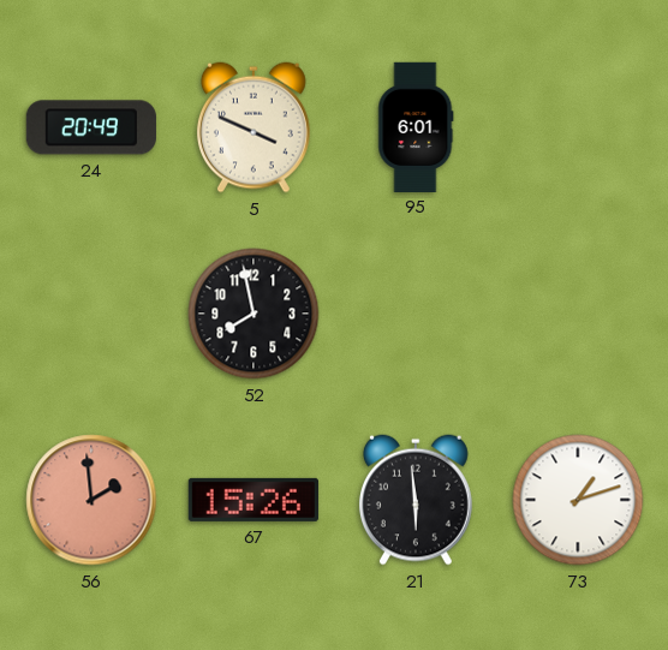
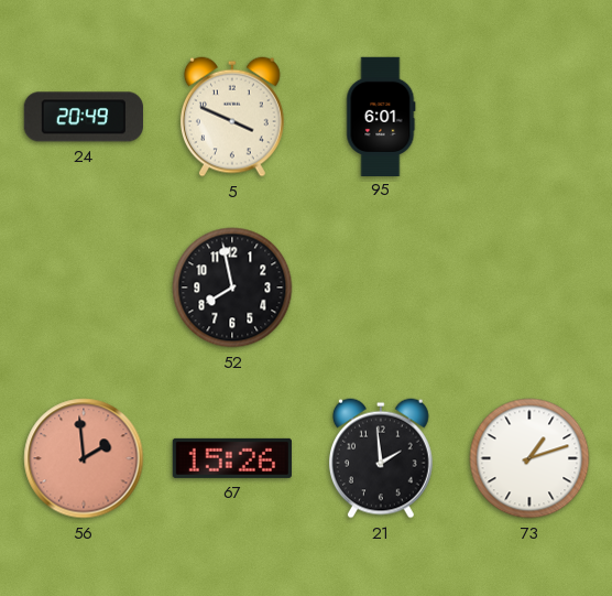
21: 5:59 -> 1:59 (381, 458)
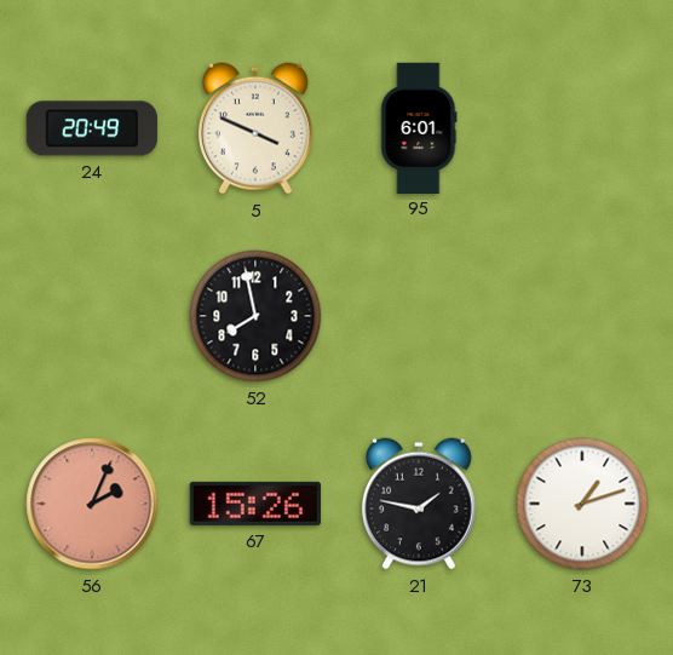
56: 1:59 -> 2:04 (92, 504)
21: 1:59 -> 1:47 (419, 504)
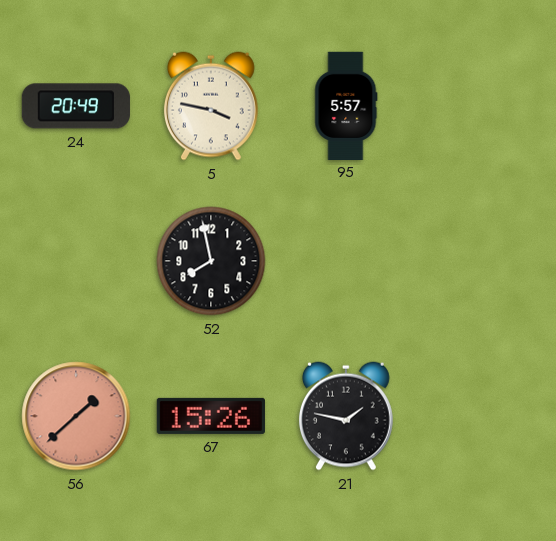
5: 3:49 -> 3:47 (211, 106)
95: 6:01 -> 5:57 (346, 105)
56: 2:04 -> 1:38 (76, 416)
73: 1:12 -> none (582, 504)
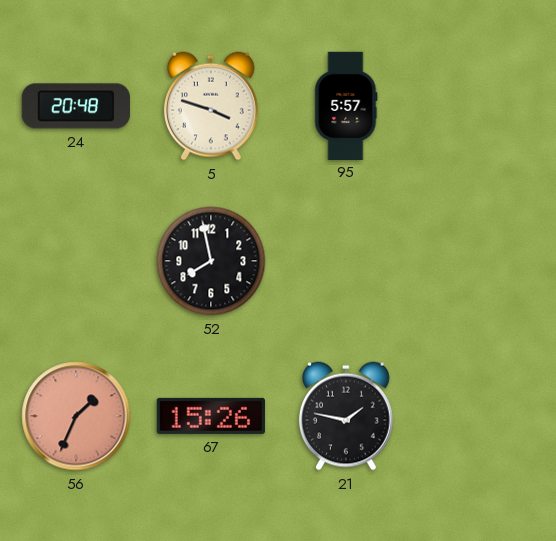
24: 20:49 -> 20:48 (76, 106)
5: 3:47 -> 3:48 (211, 106)
56: 1:38 -> 1:34 (76, 416)
